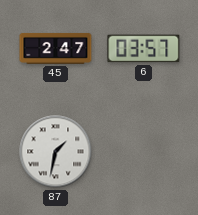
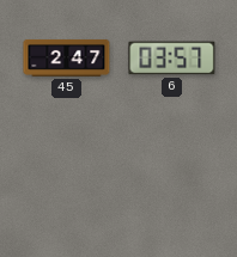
87: 1:32 -> none (56, 152)
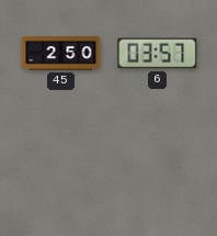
45: 2:47 -> 2:50 (61, 53)
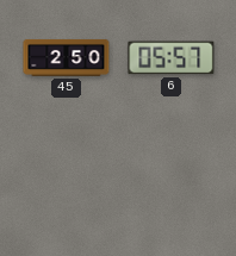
6: 03:57 -> 05:57 (172, 58)
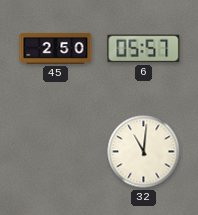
32: none -> 11:01 (144, 152)
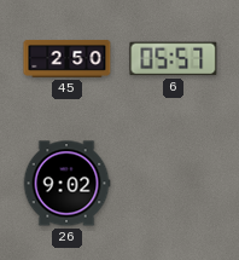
26: none -> 9:02 (66, 184)
32: 11:01 -> none (144, 152)
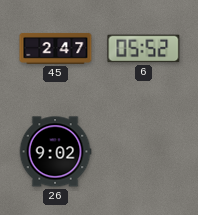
45: 2:50 -> 2:47 (56, 48)
6: 05:57 -> 05:52 (144, 49)
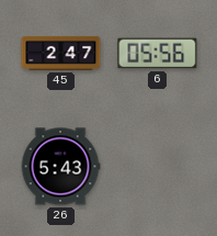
6: 05:52 -> 05:56 (158, 54)
26: 9:02 -> 5:43 (60, 167)
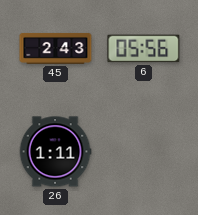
45: 2:47 -> 2:43 (56, 48)
26: 5:43 -> 1:11 (55, 152)
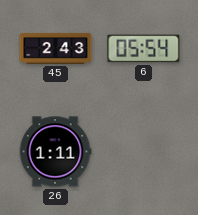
6: 05:56 -> 05:54 (144, 49)
